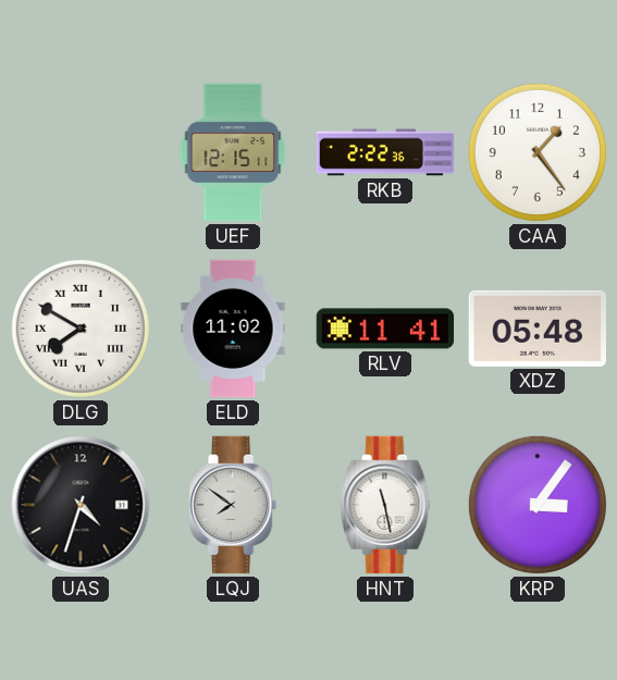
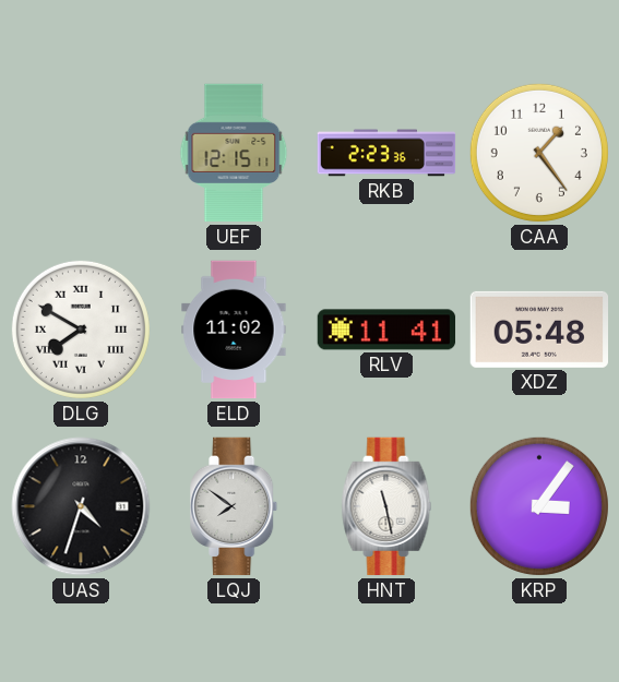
RKB: 2:22 -> 2:23 (386, 153)
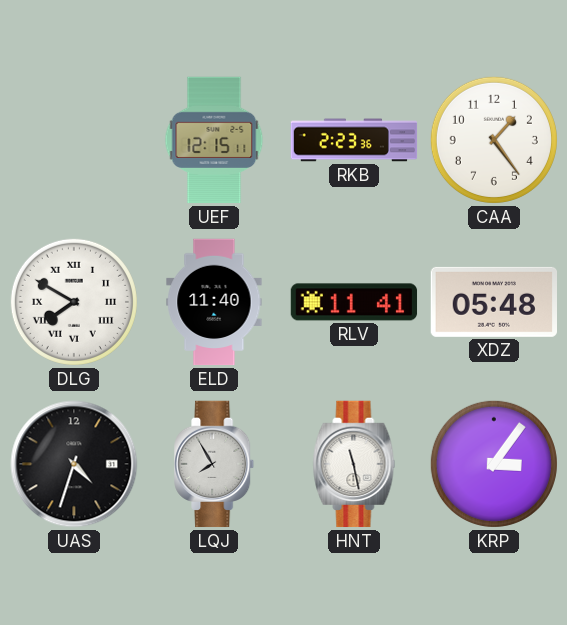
ELD: 11:02 -> 11:40 (214, 302)
LQJ: 7:51 -> 7:55 (215, 464)
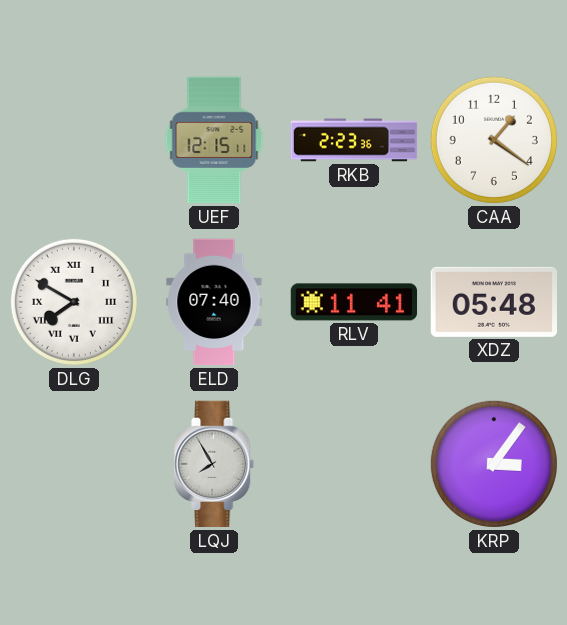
CAA: 1:24 -> 1:21 (494, 140)
ELD: 11:40 -> 07:40 (214, 302)
UAS: 4:33 -> none (74, 464)
HNT: 11:28 -> none (354, 464)
